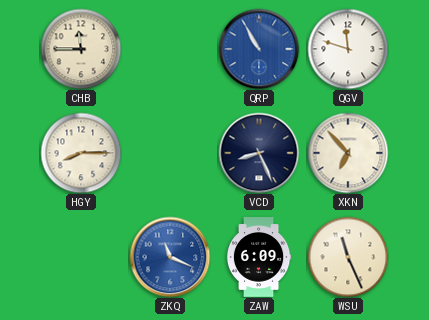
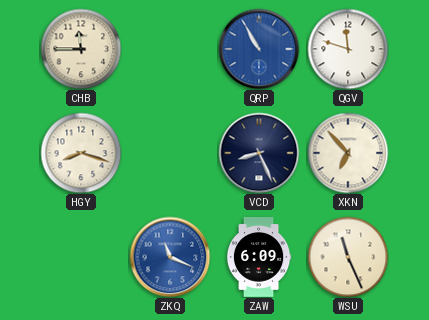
HGY: 8:15 -> 8:18 (81, 153)
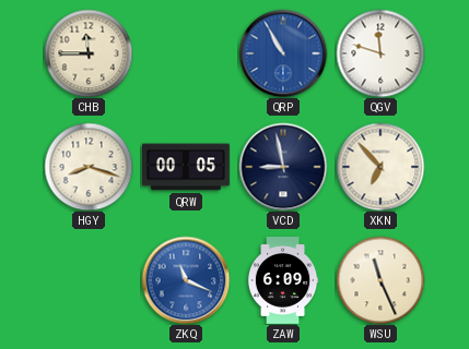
QRW: none -> 00:05 (187, 167)
VCD: 8:26 -> 8:58 (283, 167)
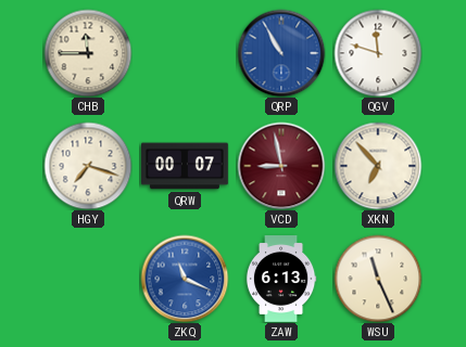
HGY: 8:18 -> 7:18 (88, 166)
QRW: 00:05 -> 00:07 (186, 166)
VCD dial: navy -> burgundy (281, 166)
ZAW: 6:09 -> 6:13 (281, 280)
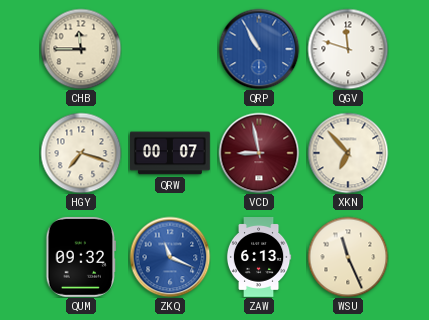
QUM: none -> 09:32 (81, 257)
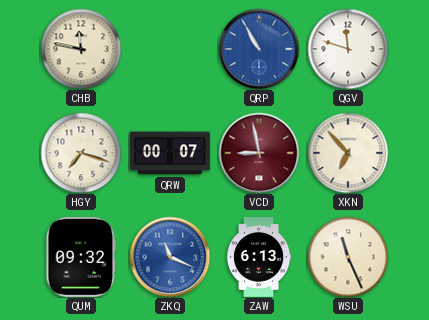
CHB: 11:45 -> 11:47 (81, 49)
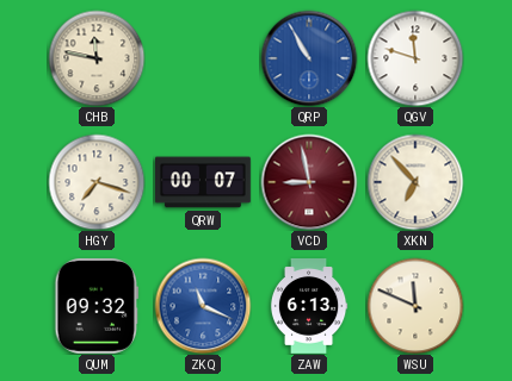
WSU: 11:26 -> 11:49 (415, 306)
